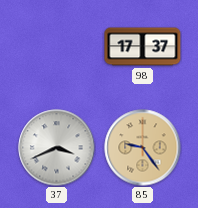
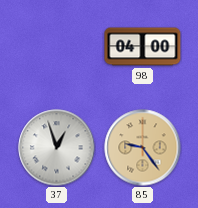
98: 17:37 -> 04:00 (143, 47)
37: 3:41 -> 12:57 (57, 148)
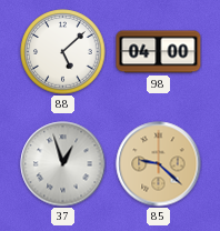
88: none -> 5:08 (63, 52)
85: 9:24 -> 9:22 (159, 164)
